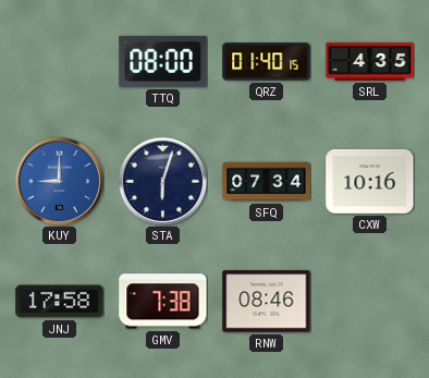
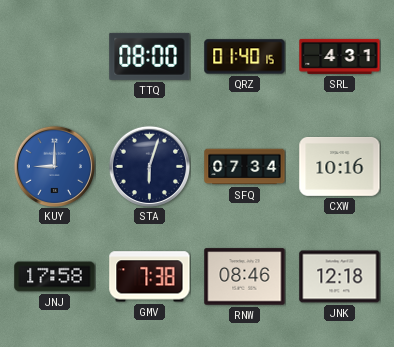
SRL: 4:35 -> 4:31 (340, 56)
JNK: none -> 12:18 (340, 277)
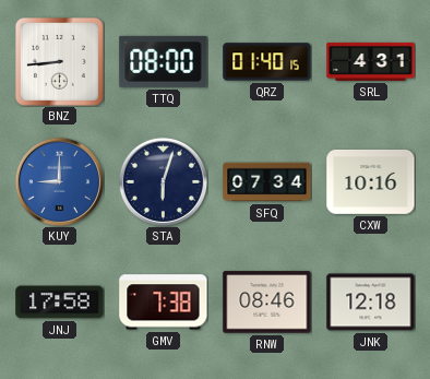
BNZ: none -> 8:44 (59, 61)
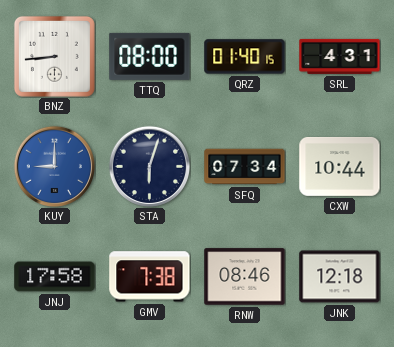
CXW: 10:16 -> 10:44 (340, 166)
